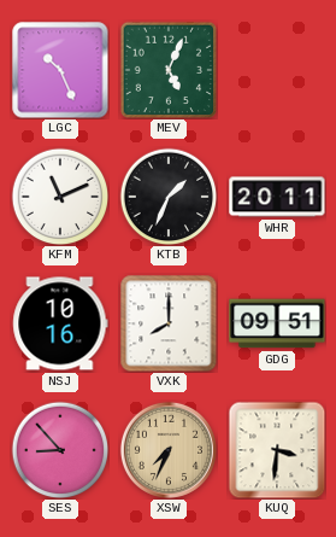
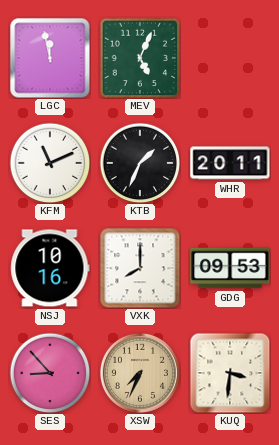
LGC: 10:26 -> 11:58 (50, 58)
GDG: 09:51 -> 09:53 (230, 268)
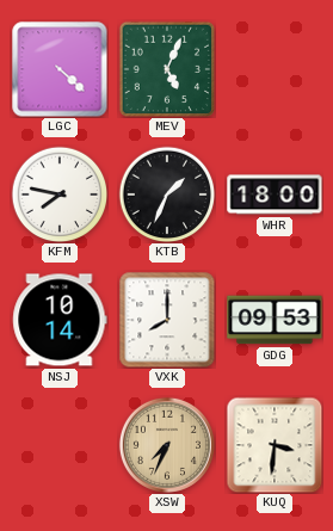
LGC: 11:58 -> 4:22 (60, 69)
KFM: 11:11 -> 7:47 (60, 195)
WHR: 20:11 -> 18:00 (275, 195)
NSJ: 10:16 -> 10:14 (60, 320)
SES: 8:53 -> none (50, 373)
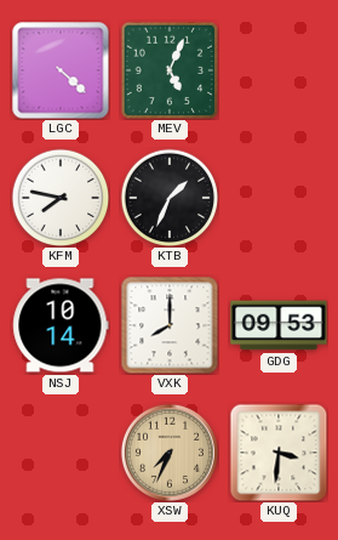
WHR: 18:00 -> none (275, 195)
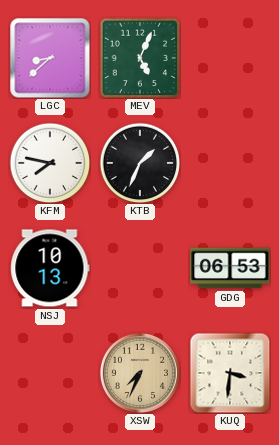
LGC: 4:22 -> 8:38 (50, 58)
NSJ: 10:14 -> 10:13 (50, 268)
VXK: 8:00 -> none (170, 325)
GDG: 09:53 -> 06:53 (230, 268)
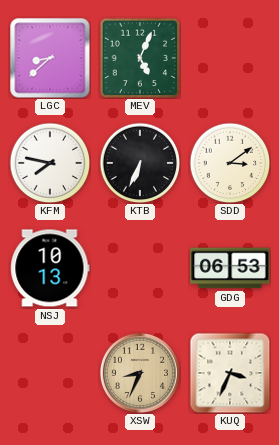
KTB: 1:34 -> 6:34 (140, 163)
SDD: none -> 3:09 (230, 163)
XSW: 7:34 -> 8:34 (140, 373)
KUQ: 3:31 -> 3:34 (230, 373)
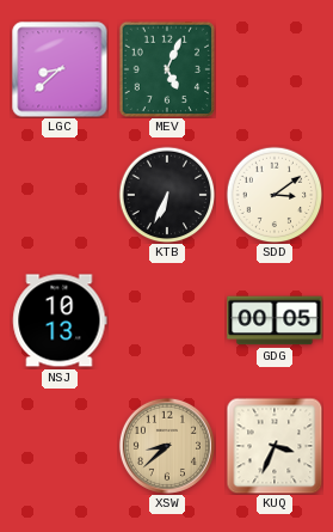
KFM: 7:47 -> none (50, 163)
GDG: 06:53 -> 00:05 (275, 320)
XSW: 8:34 -> 8:38 (167, 446)
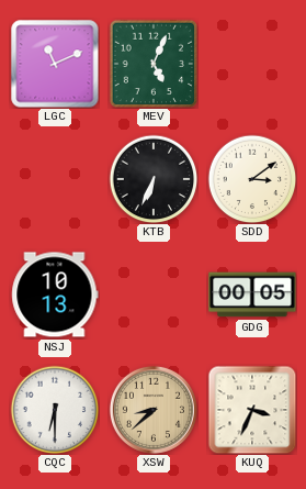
LGC: 8:38 -> 11:11 (55, 64)
CQC: none -> 6:30 (55, 410)
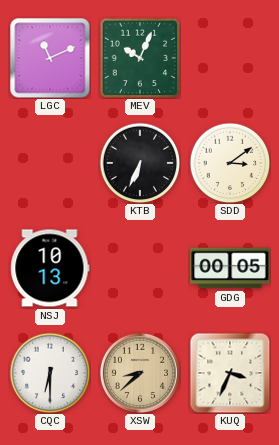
MEV: 5:04 -> 10:04 (140, 58)
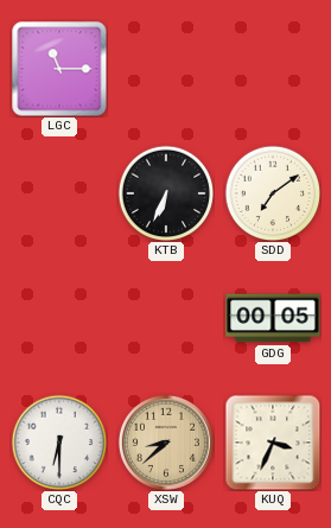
LGC: 11:11 -> 11:15 (59, 69)
MEV: 10:04 -> none (140, 58)
SDD: 3:09 -> 7:09 (273, 193)
NSJ: 10:13 -> none (50, 268)
